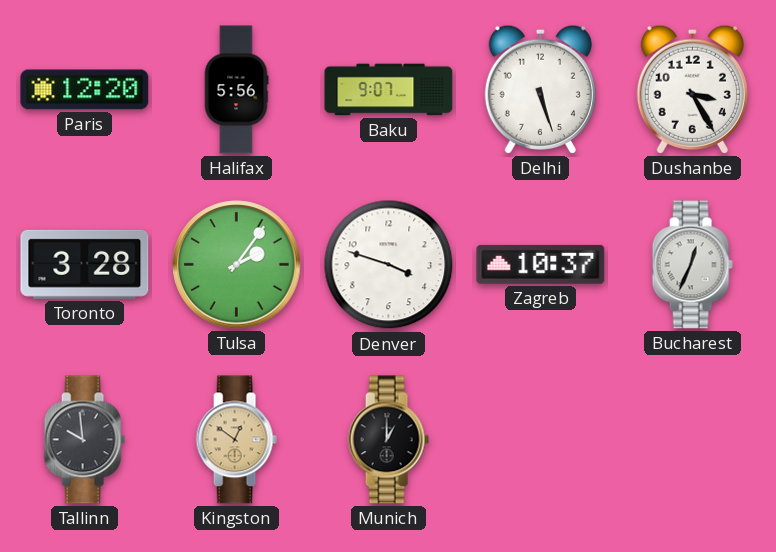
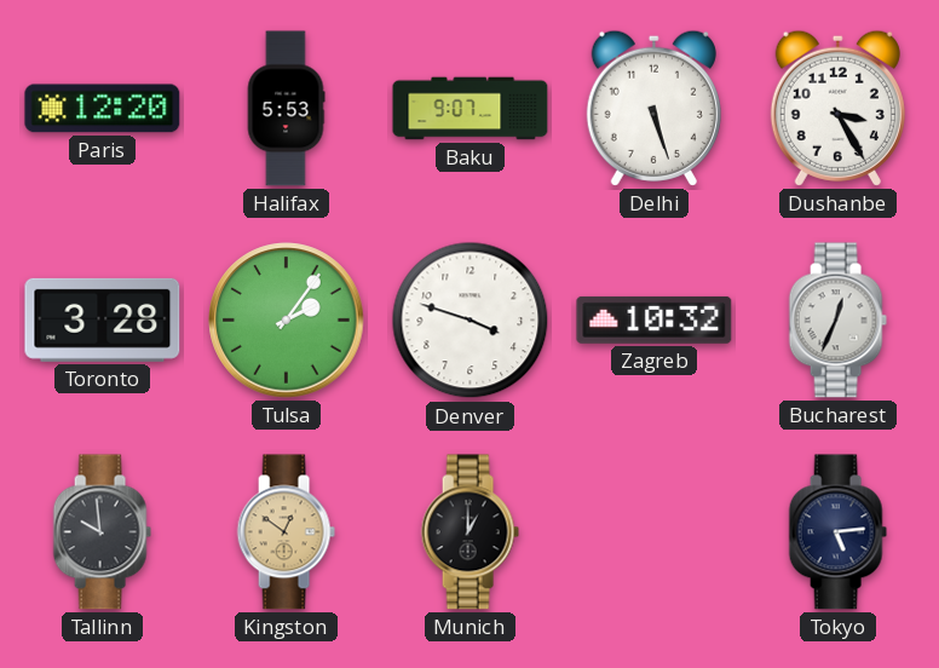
Halifax: 5:56 -> 5:53 (286, 109)
Zagreb: 10:37 -> 10:32 (655, 319)
Tokyo: none -> 5:14 (837, 532)
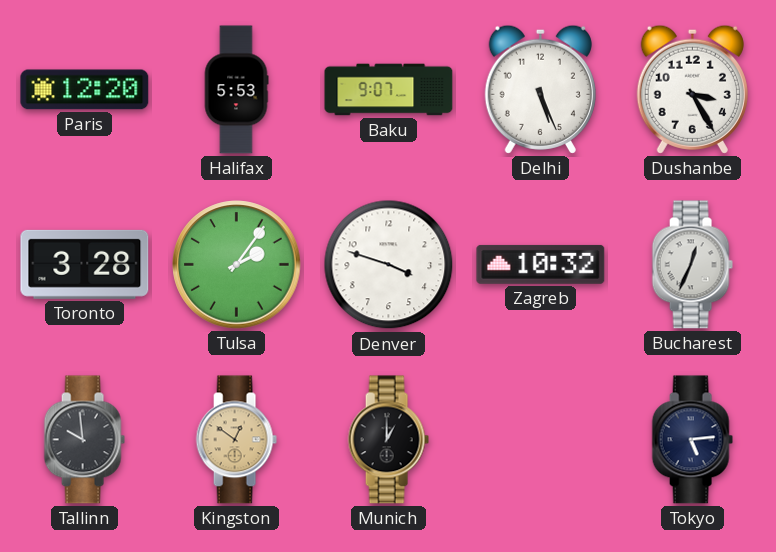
Delhi: 5:27 -> 5:26 (540, 89)
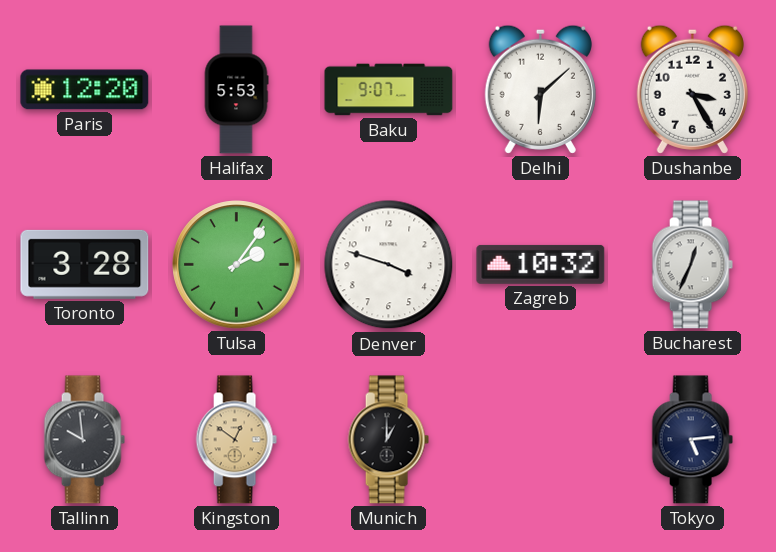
Delhi: 5:26 -> 6:08 (540, 89)
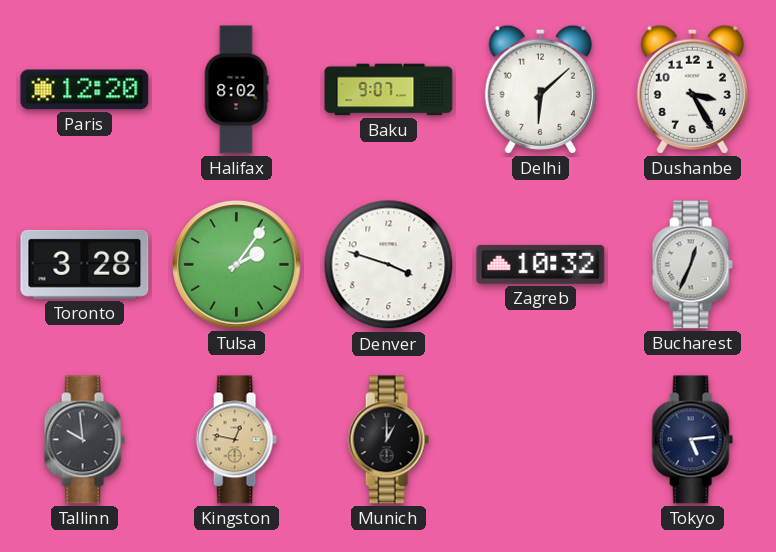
Halifax: 5:53 -> 8:02 (236, 90)
Kingston: 12:51 -> 12:47 (236, 440)
